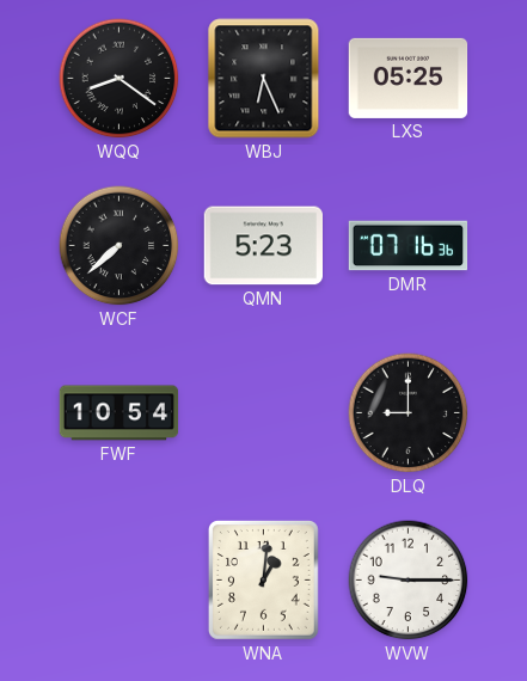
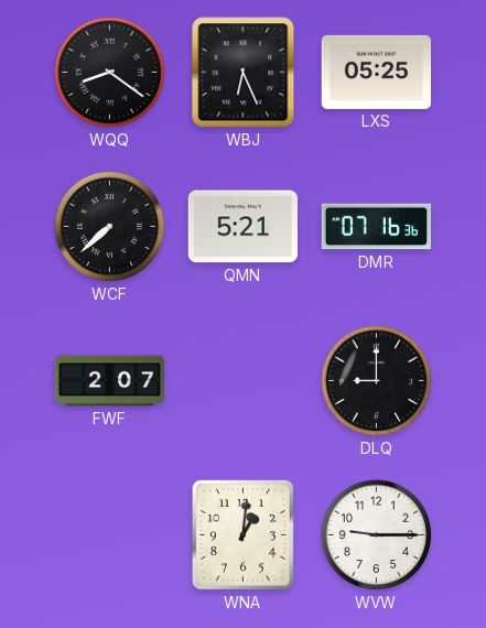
QMN: 5:23 -> 5:21 (242, 227)
FWF: 10:54 -> 2:07 (110, 381)
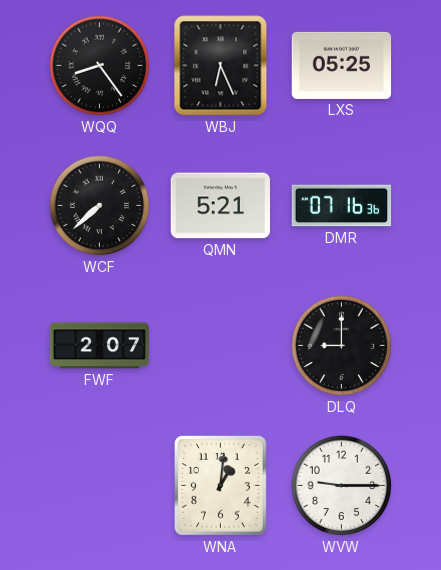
WQQ: 8:21 -> 8:24 (100, 66)
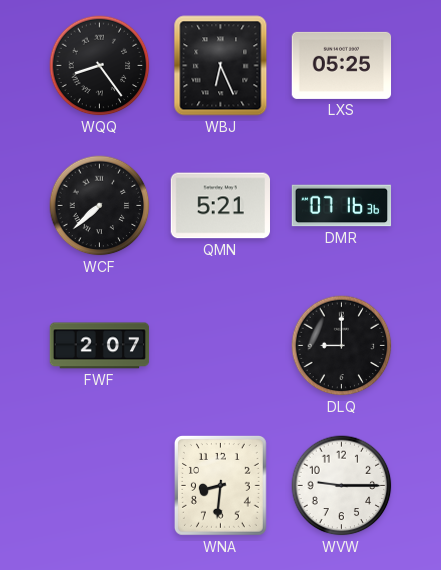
WNA: 1:01 -> 8:31 (220, 486)
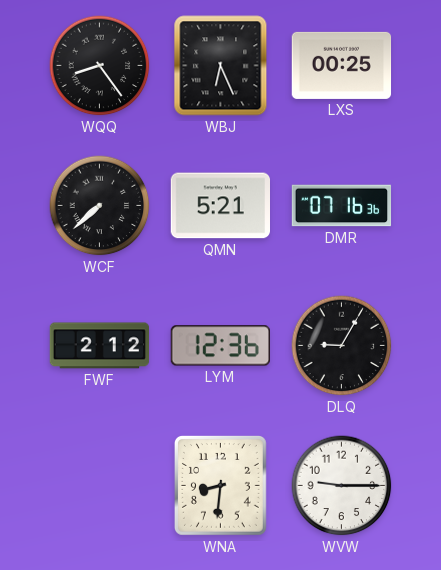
LXS: 05:25 -> 00:25 (342, 65)
FWF: 2:07 -> 2:12 (100, 346)
LYM: none -> 12:36 (220, 346)
DLQ: 9:00 -> 9:05 (342, 346)
